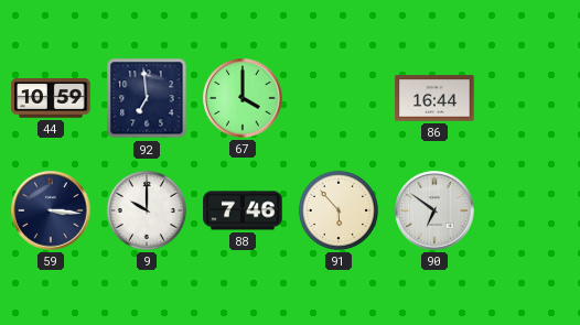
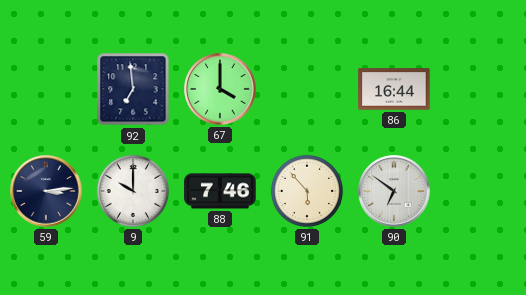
44: 10:59 -> none (51, 99)
59: 3:16 -> 3:14 (46, 191)
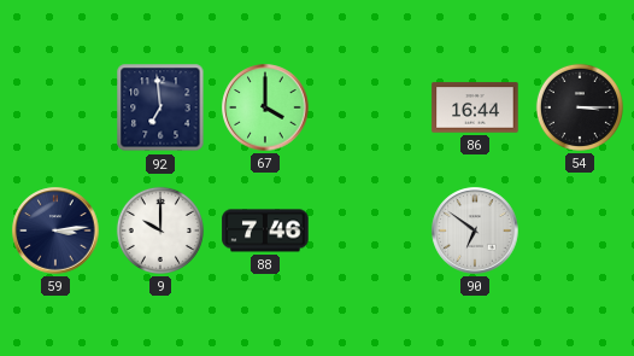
54: none -> 3:15 (580, 107)
91: 5:53 -> none (307, 191)
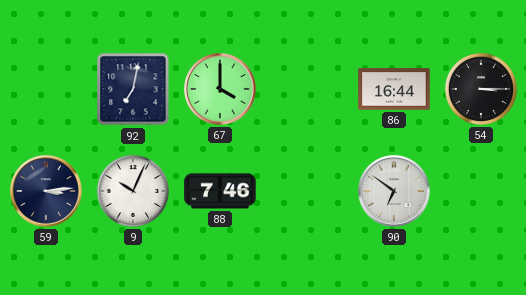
92: 6:59 -> 7:02 (133, 89)
9: 10:00 -> 10:04 (133, 191)
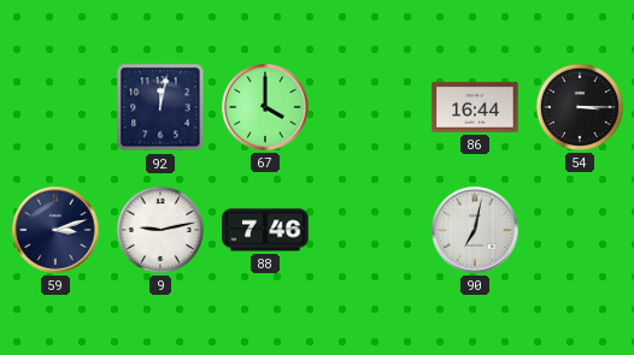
92: 7:02 -> 12:02 (160, 107)
59: 3:14 -> 3:12 (55, 230)
9: 10:04 -> 9:13 (160, 230)
90: 6:51 -> 7:02 (475, 230)
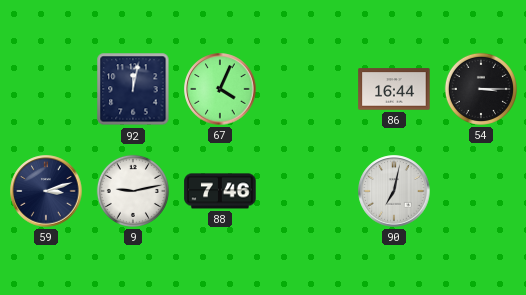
67: 4:00 -> 4:04 (220, 89)
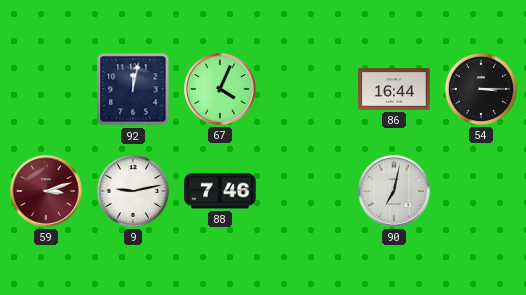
59 dial: navy -> burgundy (46, 191)
